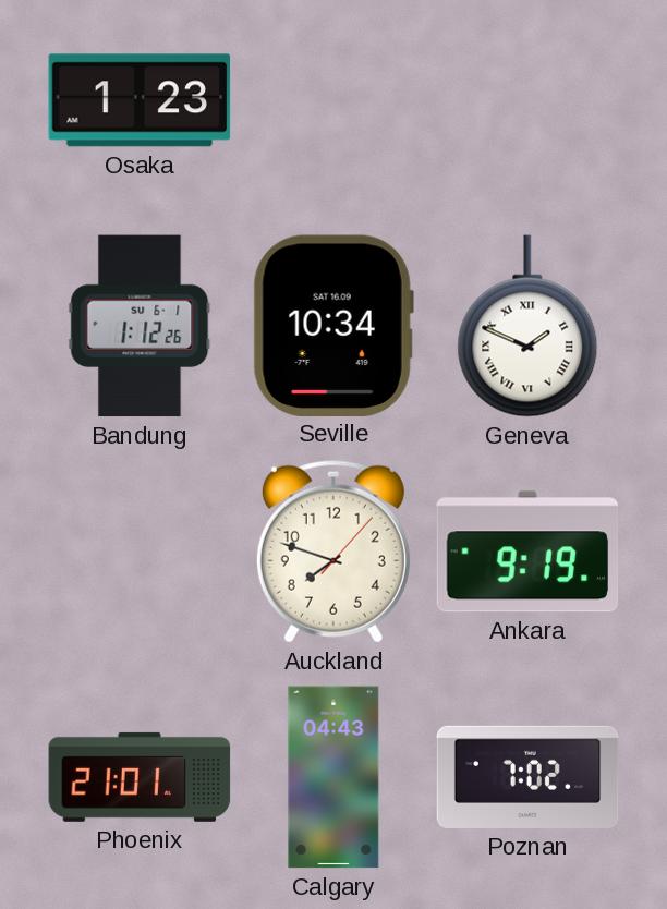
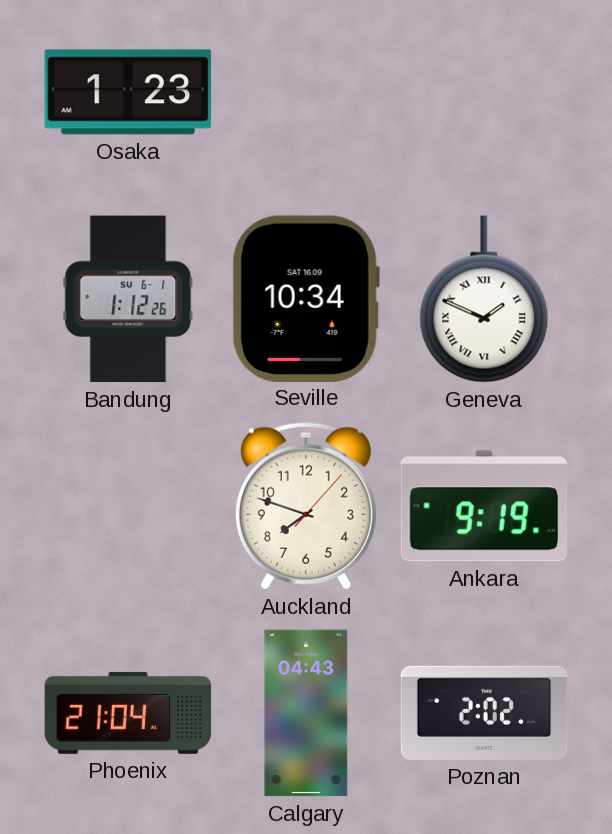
Phoenix: 21:01 -> 21:04 (128, 713)
Poznan: 7:02 -> 2:02 (484, 713)
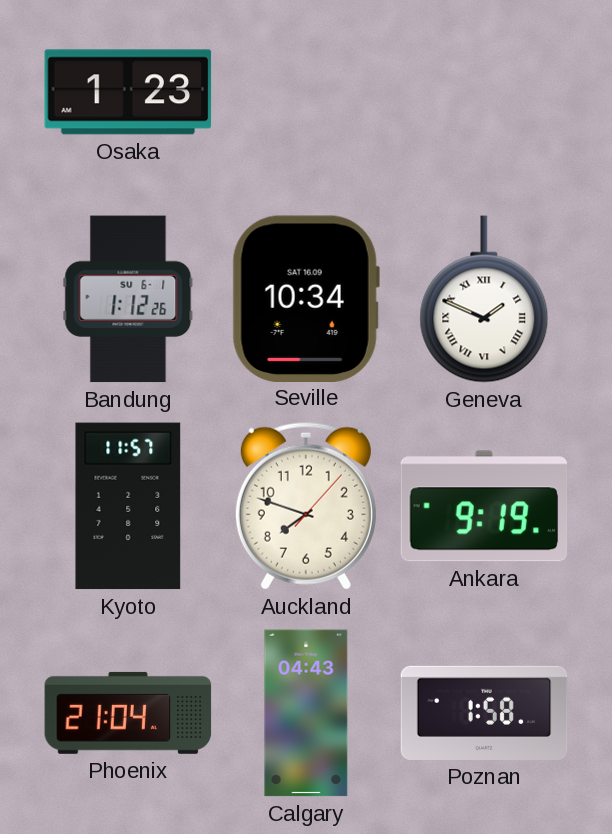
Kyoto: none -> 11:57 (128, 506)
Poznan: 2:02 -> 1:58 (484, 713)
